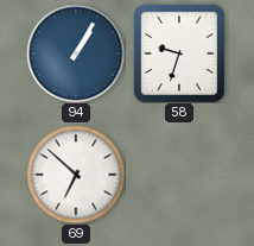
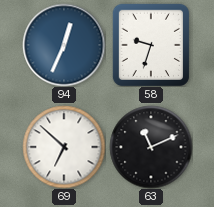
94: 1:05 -> 12:34 (64, 45)
63: none -> 11:11 (151, 147)
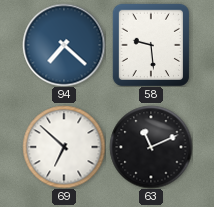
94: 12:34 -> 7:22 (64, 45)
58: 9:33 -> 9:29 (150, 45)
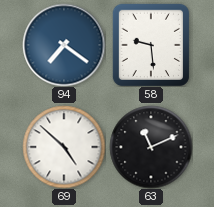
94: 7:22 -> 7:21 (64, 45)
69: 6:52 -> 4:52 (64, 147)
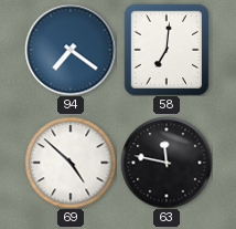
58: 9:29 -> 7:01 (165, 50)
63: 11:11 -> 11:47 (167, 163)
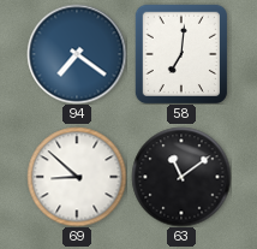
69: 4:52 -> 8:52 (77, 177)
63: 11:47 -> 11:09 (181, 177)
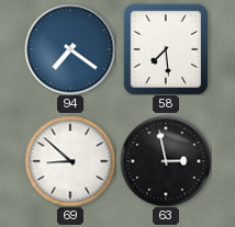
58: 7:01 -> 7:29 (165, 49)
63: 11:09 -> 2:58 (166, 161)
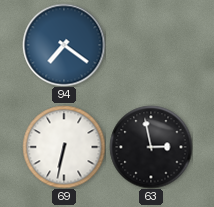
58: 7:29 -> none (165, 49)
69: 8:52 -> 6:32 (64, 147)
